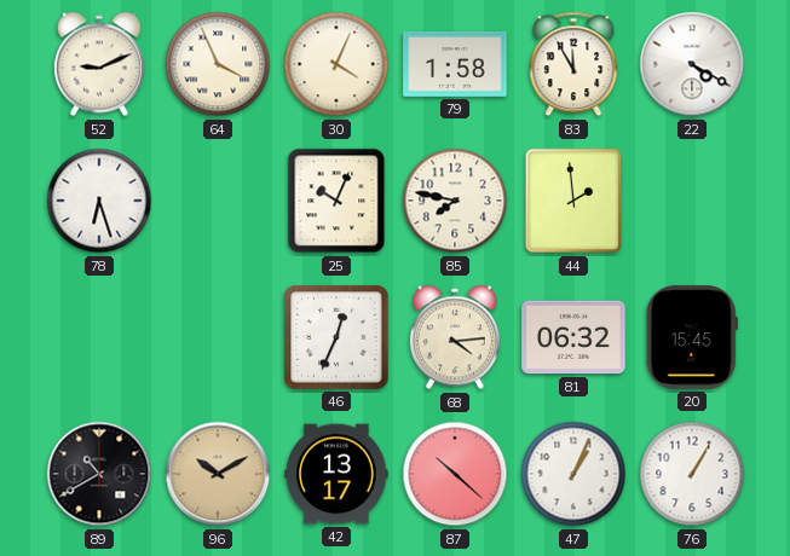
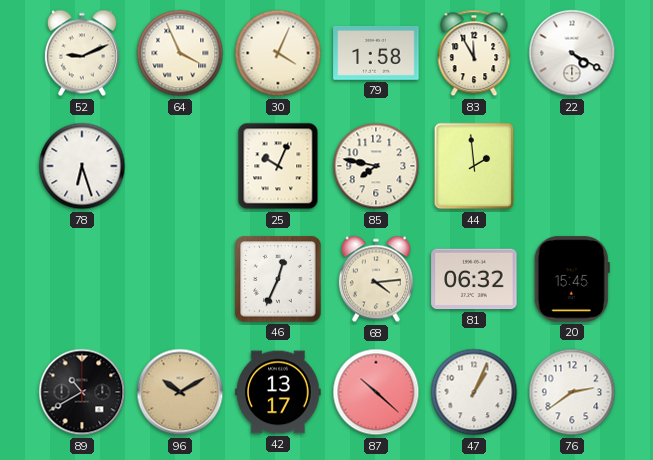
76: 1:05 -> 2:39 (572, 392)
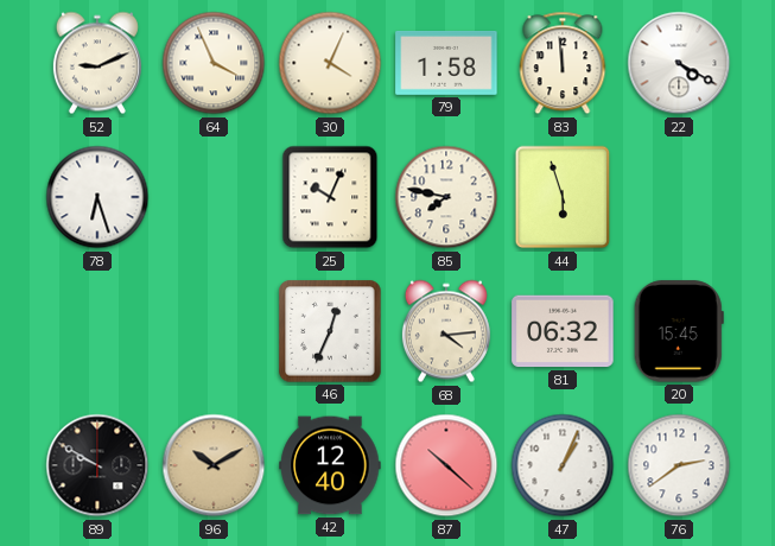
83: 11:55 -> 11:59 (563, 63)
44: 1:59 -> 5:57 (563, 197)
89: 10:40 -> 9:50 (97, 465)
42: 13:17 -> 12:40 (330, 465)
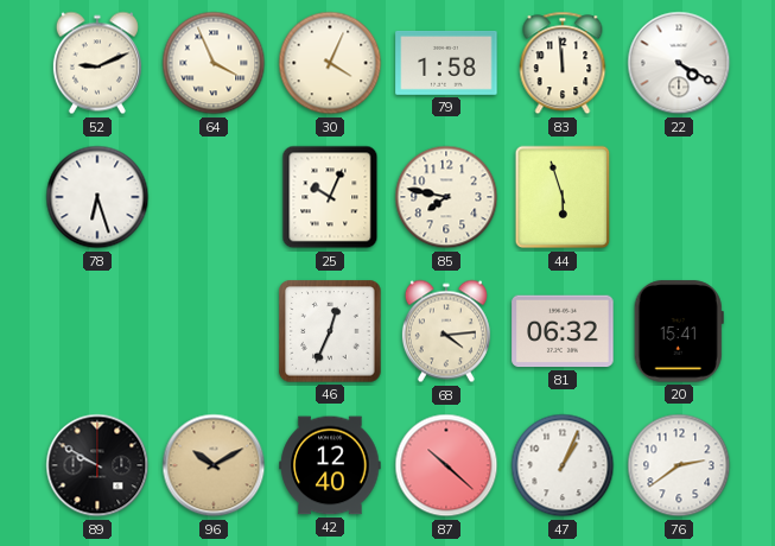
20: 15:45 -> 15:41 (679, 331)
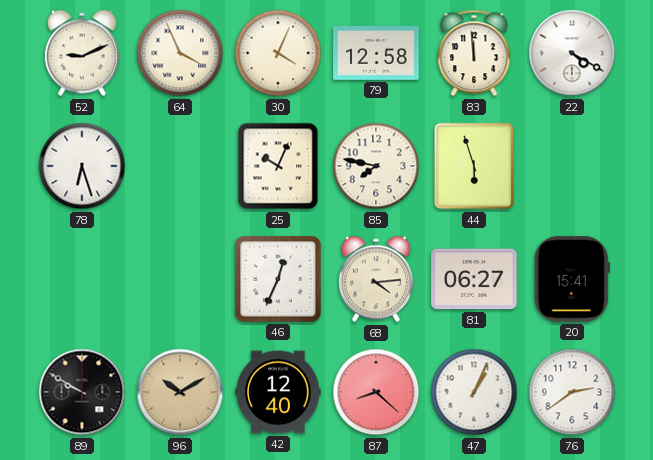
79: 1:58 -> 12:58 (376, 54)
81: 06:32 -> 06:27 (474, 279)
87: 10:22 -> 8:22 (376, 392)
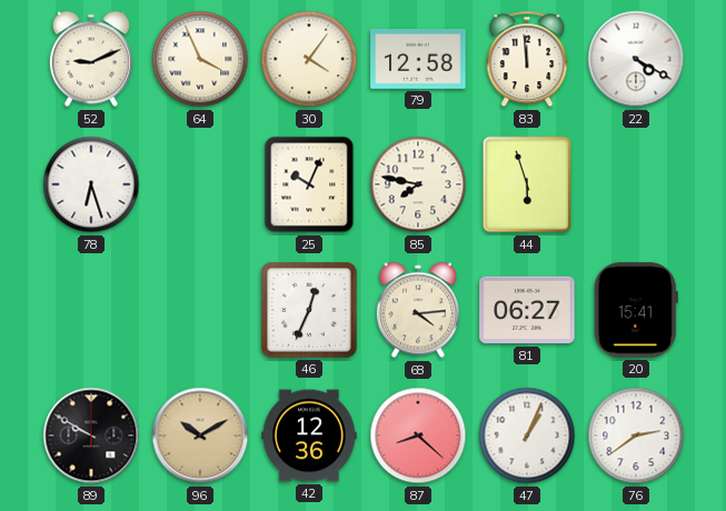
30: 4:04 -> 4:06 (309, 59)
42: 12:40 -> 12:36 (309, 435)
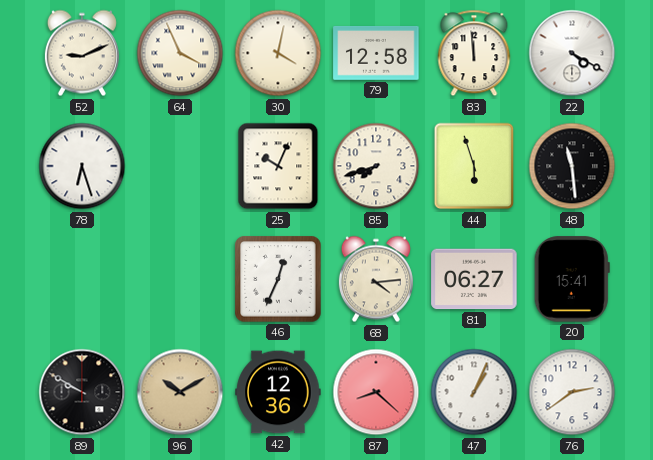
30: 4:06 -> 4:02 (278, 53)
85: 7:47 -> 7:42 (376, 166)
48: none -> 11:29 (572, 166)
